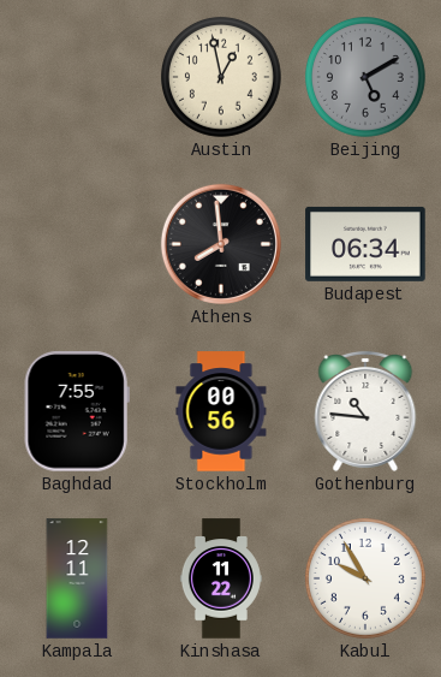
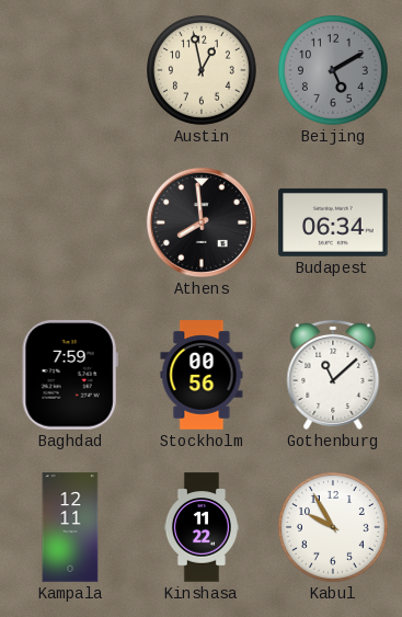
Baghdad: 7:55 -> 7:59 (70, 375)
Gothenburg: 10:46 -> 11:08 (333, 375)
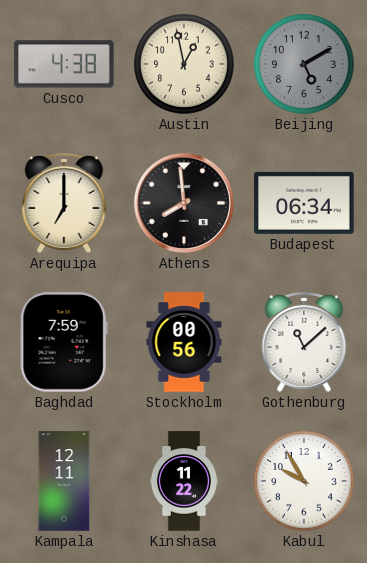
Cusco: none -> 4:38 (64, 64)
Arequipa: none -> 7:00 (64, 203)
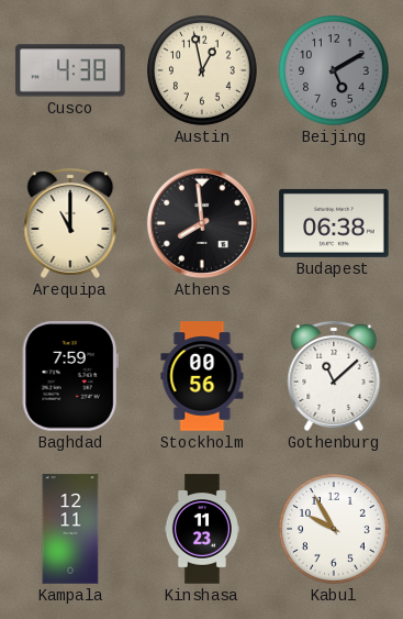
Arequipa: 7:00 -> 11:00 (70, 223)
Budapest: 06:34 -> 06:38 (334, 223)
Kinshasa: 11:22 -> 11:23 (202, 529)
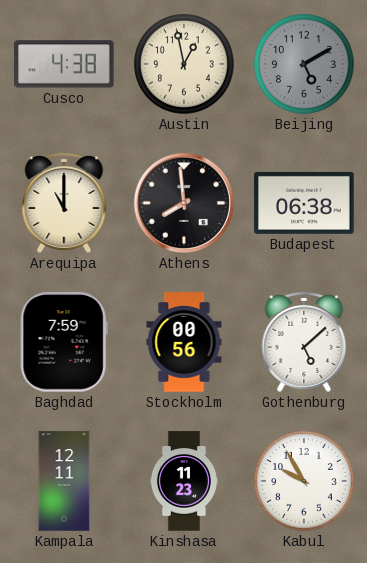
Gothenburg: 11:08 -> 5:08 (304, 342)
